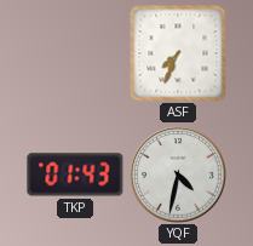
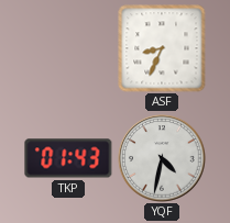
ASF: 7:34 -> 8:34 (162, 48)
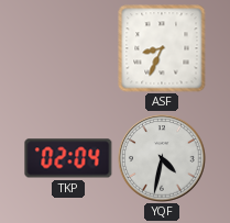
TKP: 01:43 -> 02:04 (68, 158)
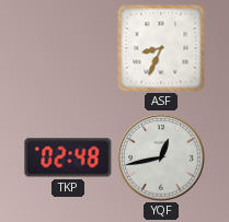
TKP: 02:04 -> 02:48 (68, 157)
YQF: 4:32 -> 12:43 (161, 157)
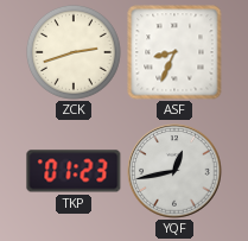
ZCK: none -> 2:42 (74, 52)
TKP: 02:48 -> 01:23 (74, 171)
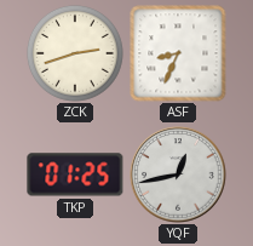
TKP: 01:23 -> 01:25 (75, 175)
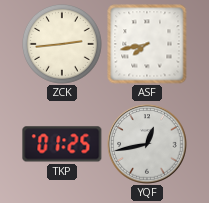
ZCK: 2:42 -> 2:44 (62, 44)
ASF: 8:34 -> 7:43 (147, 44)
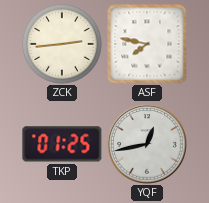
ASF: 7:43 -> 7:47 (147, 44)
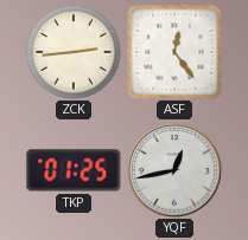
ASF: 7:47 -> 12:24 (174, 52)
